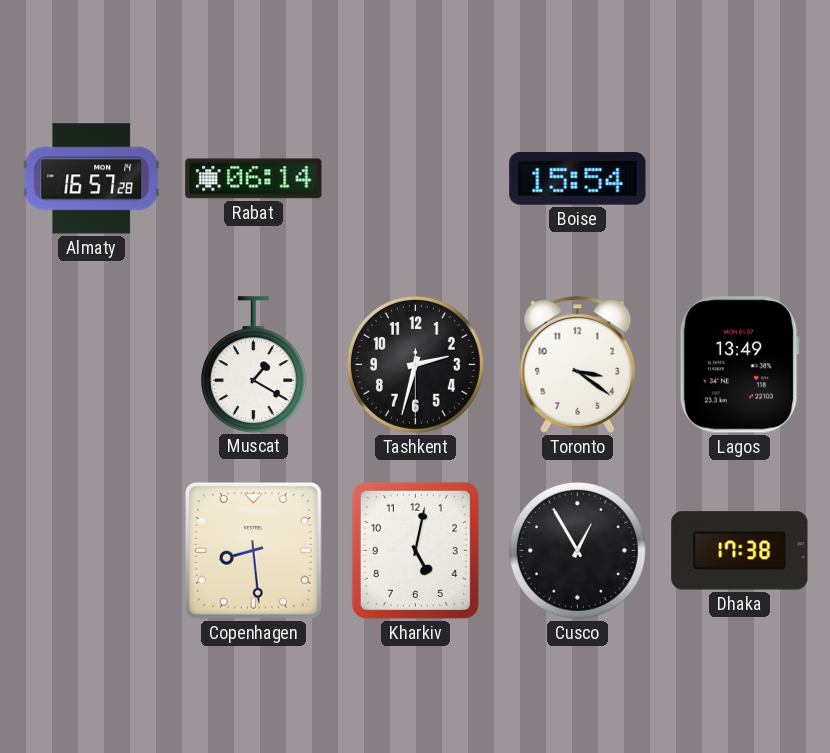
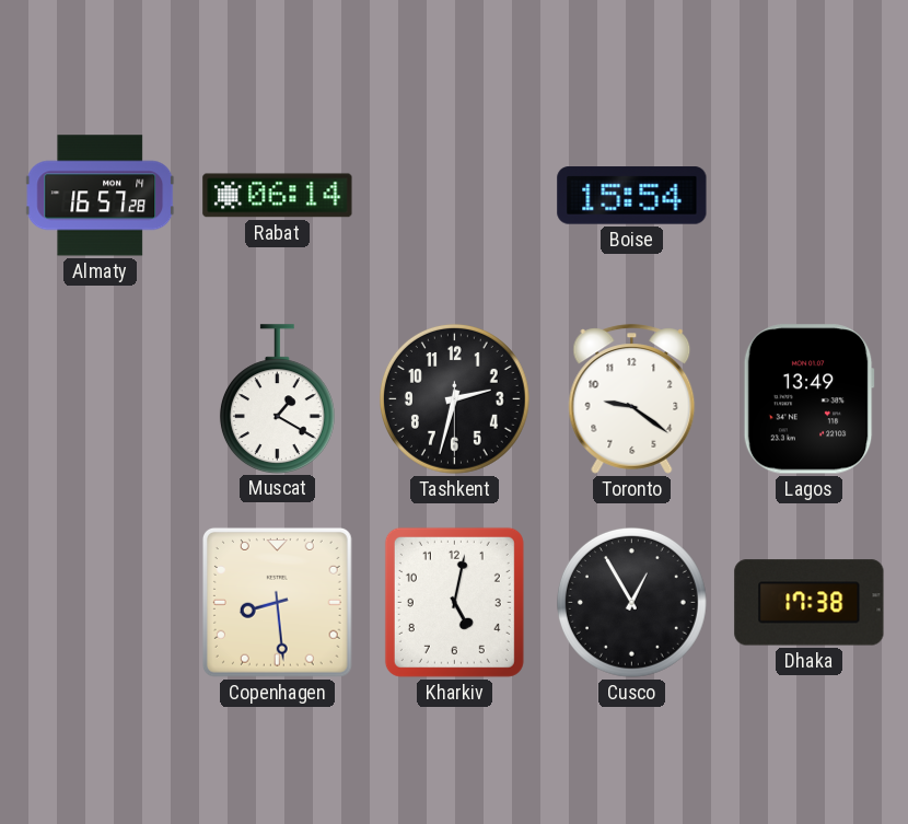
Toronto: 3:21 -> 9:21 (632, 399)
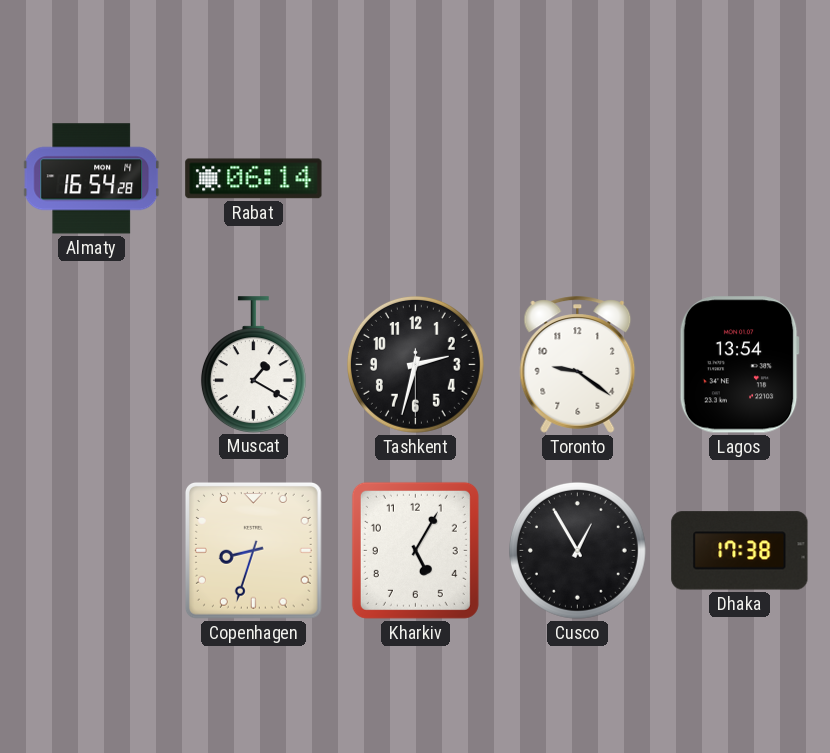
Almaty: 16:57 -> 16:54 (92, 179)
Boise: 15:54 -> none (632, 196)
Lagos: 13:49 -> 13:54 (739, 365)
Copenhagen: 8:29 -> 8:33 (253, 550)
Kharkiv: 5:02 -> 5:05 (415, 550)
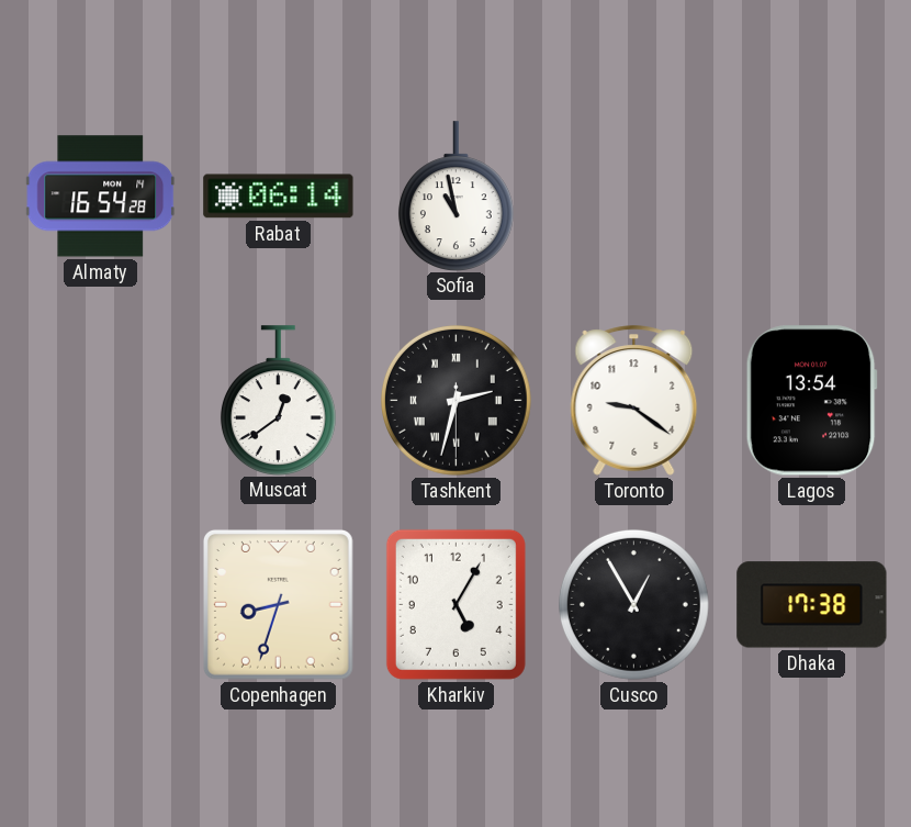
Sofia: none -> 10:58 (455, 195)
Muscat: 1:20 -> 12:39 (278, 400)
Tashkent numerals: Arabic -> Roman (455, 400)
